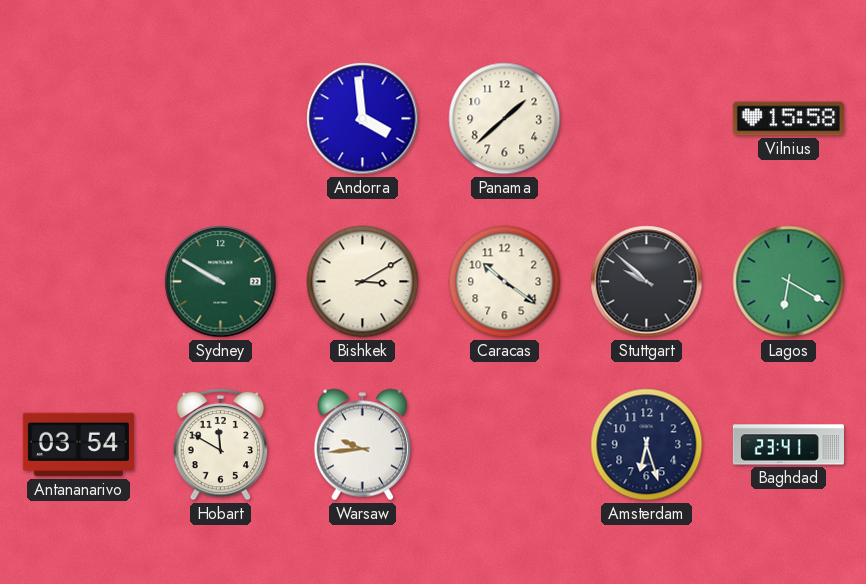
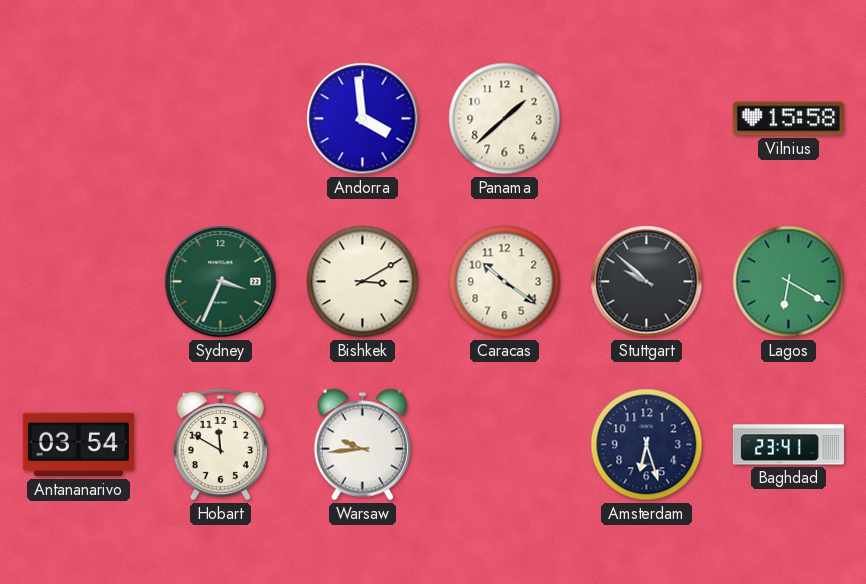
Sydney: 9:50 -> 3:34 (221, 282)
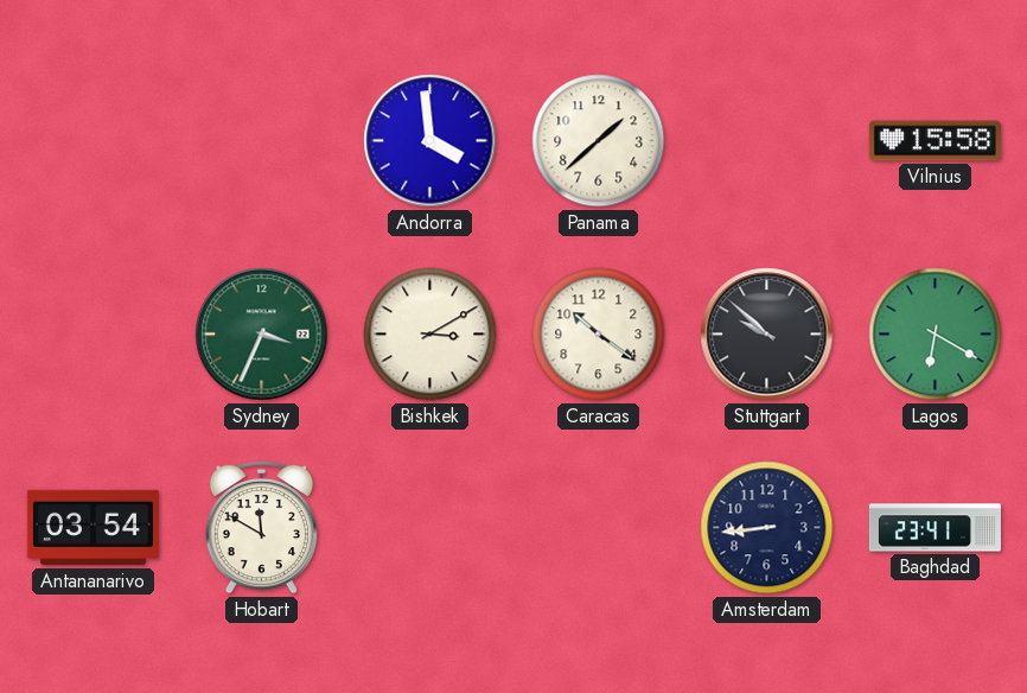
Warsaw: 9:44 -> none (362, 445)
Amsterdam: 6:27 -> 8:44 (767, 528)
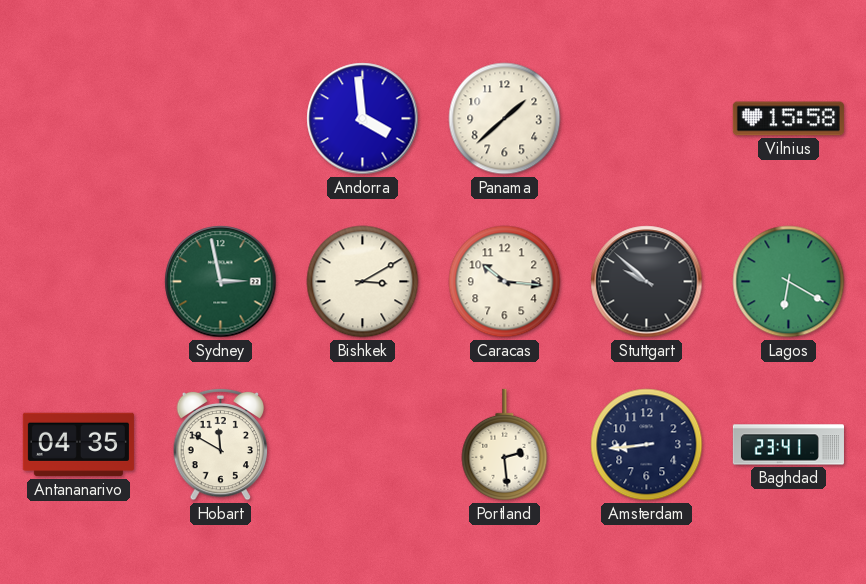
Sydney: 3:34 -> 2:58 (221, 282)
Caracas: 10:21 -> 10:16 (505, 282)
Antananarivo: 03:54 -> 04:35 (78, 445)
Portland: none -> 2:29 (505, 445)
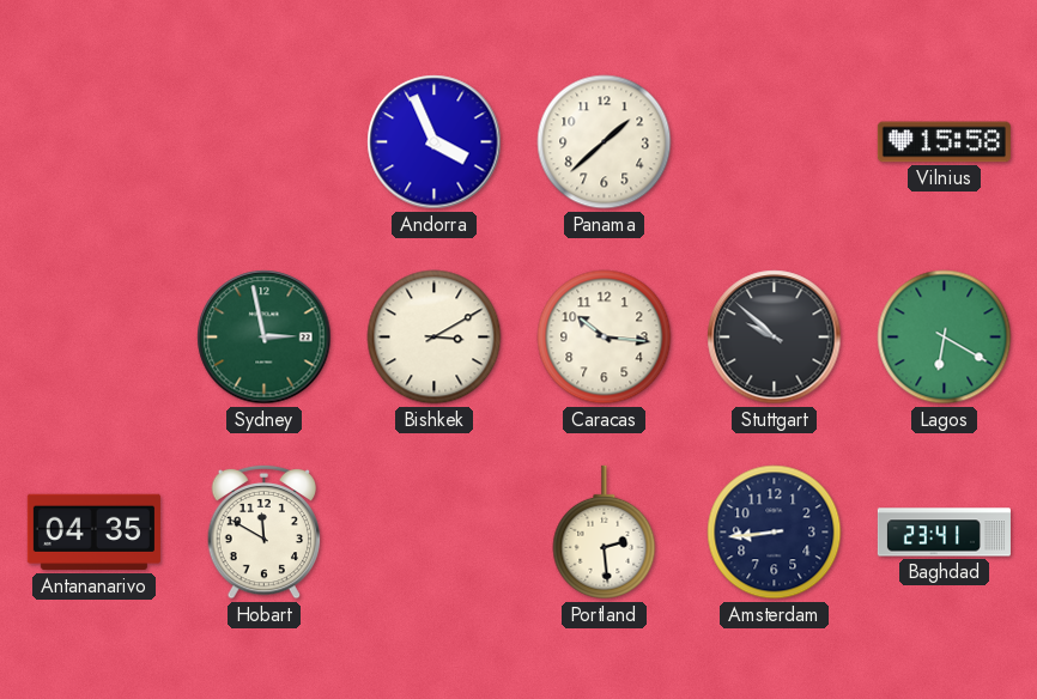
Andorra: 3:59 -> 3:56 (435, 142)
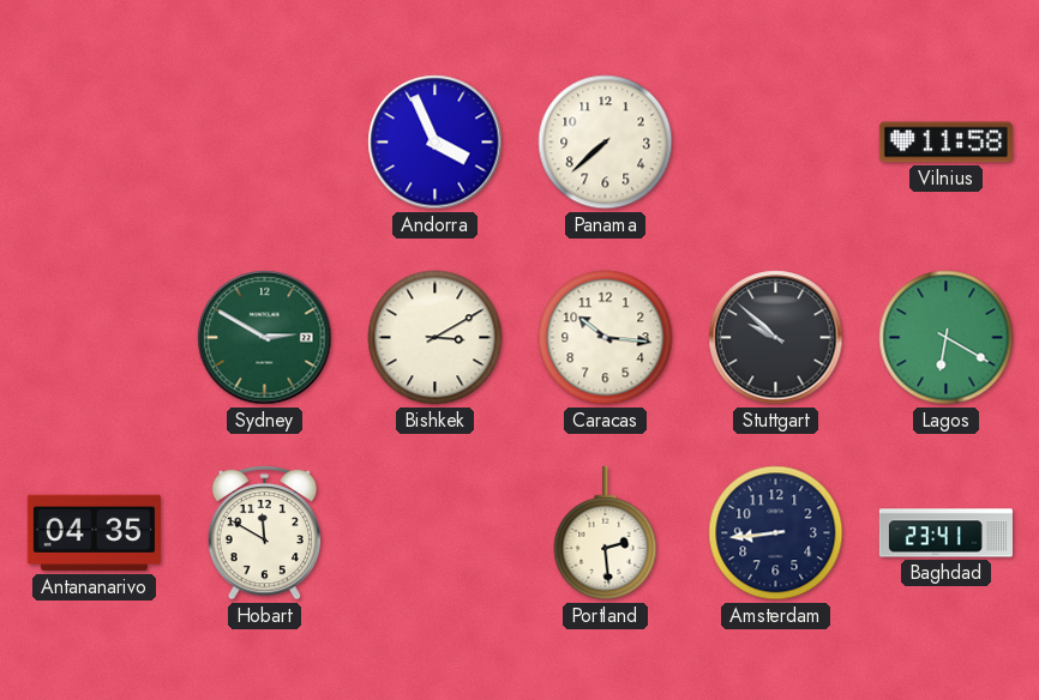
Panama: 1:38 -> 7:38 (606, 143)
Vilnius: 15:58 -> 11:58 (945, 143)
Sydney: 2:58 -> 2:50 (265, 338)
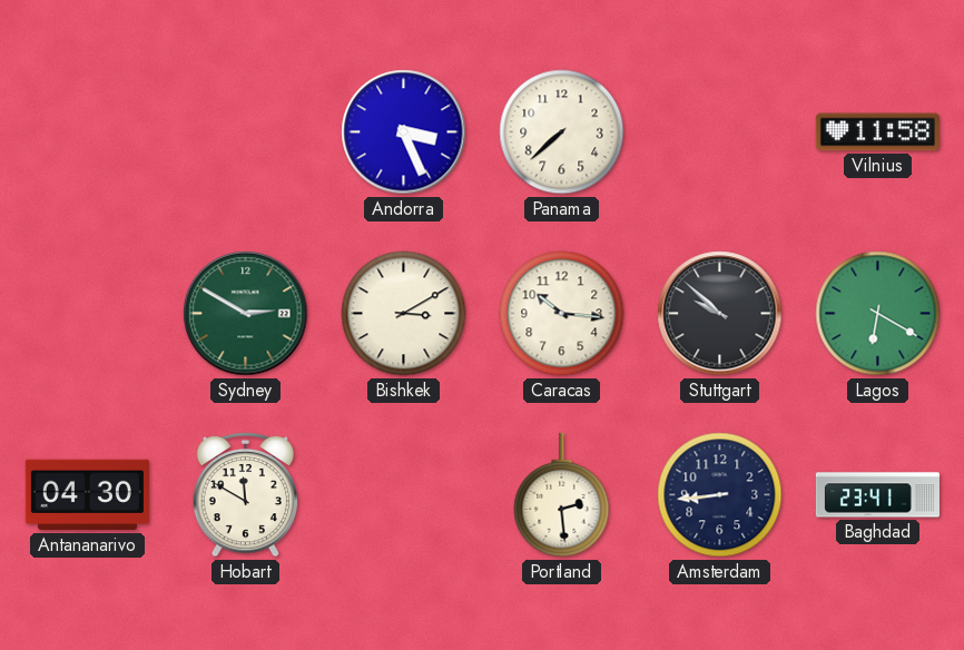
Andorra: 3:56 -> 3:26 (404, 132)
Antananarivo: 04:35 -> 04:30 (87, 495)
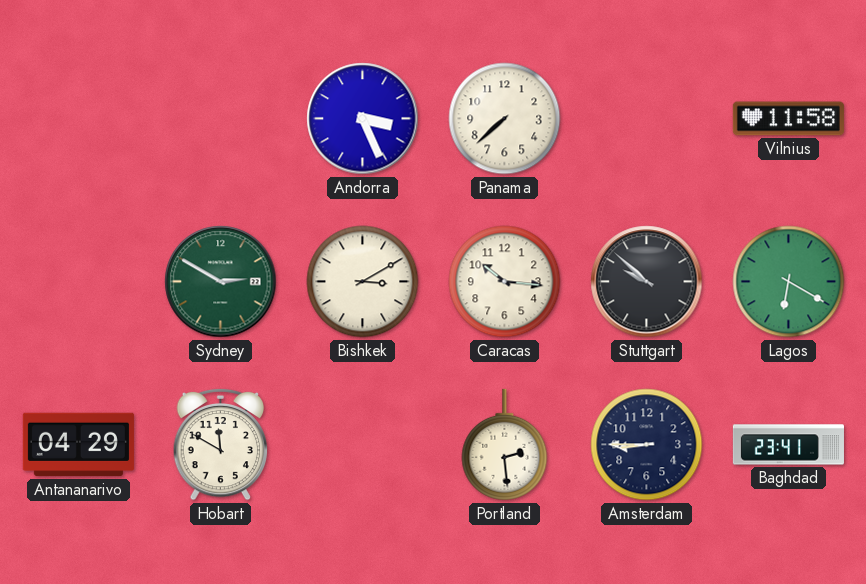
Antananarivo: 04:30 -> 04:29 (78, 445)
Amsterdam: 8:44 -> 8:45 (647, 445)
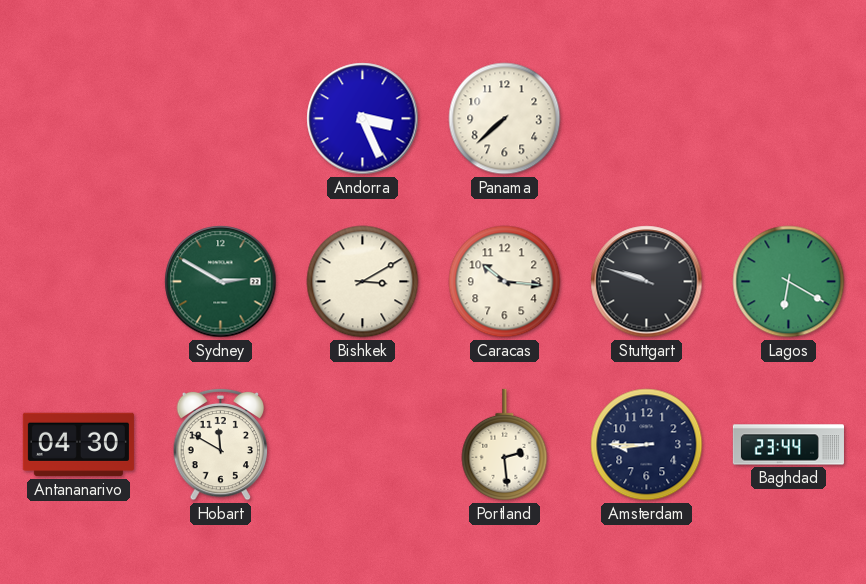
Vilnius: 11:58 -> none (788, 119)
Stuttgart: 9:52 -> 9:48 (647, 282)
Antananarivo: 04:29 -> 04:30 (78, 445)
Baghdad: 23:41 -> 23:44 (788, 445)
